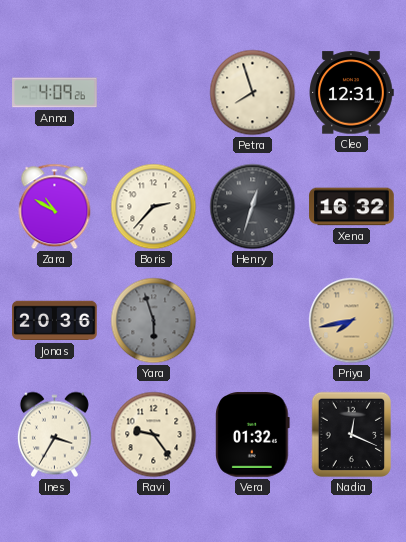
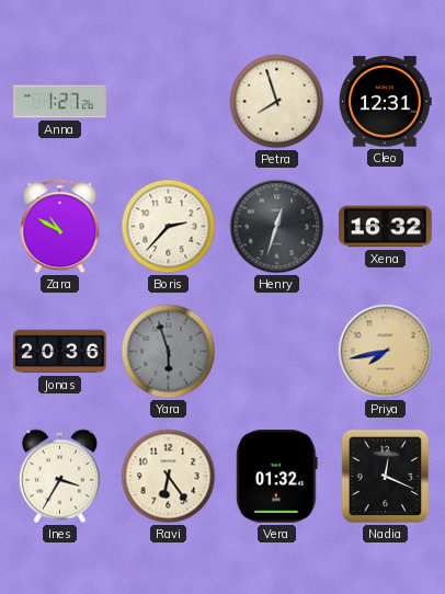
Anna: 4:09 -> 1:27 (60, 102)
Ravi: 9:24 -> 6:24 (169, 477)
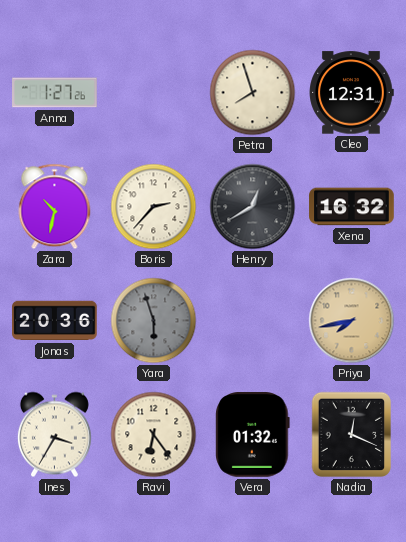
Zara: 10:50 -> 10:32 (55, 207)
Henry: 12:33 -> 12:40 (253, 207)
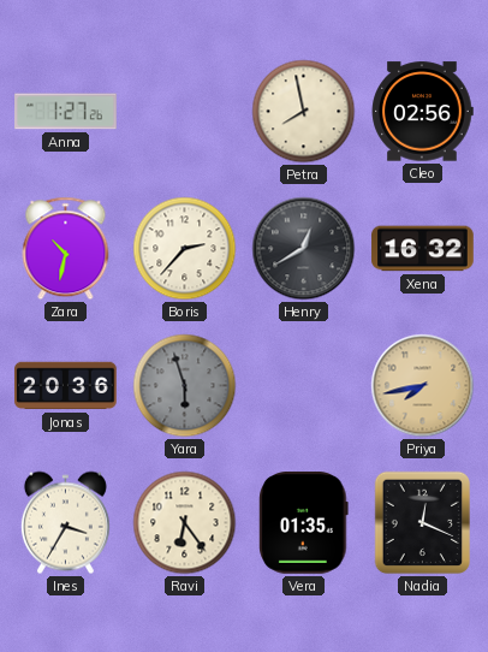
Petra: 7:57 -> 7:58 (304, 112)
Cleo: 12:31 -> 02:56 (422, 112)
Vera: 01:32 -> 01:35 (304, 523)
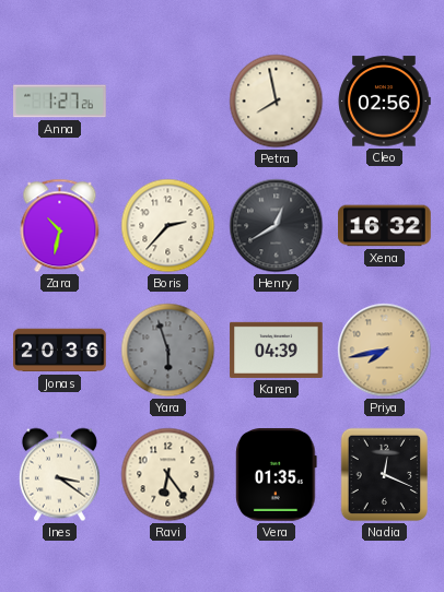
Karen: none -> 04:39 (277, 350)
Ines: 3:35 -> 3:21 (59, 475)
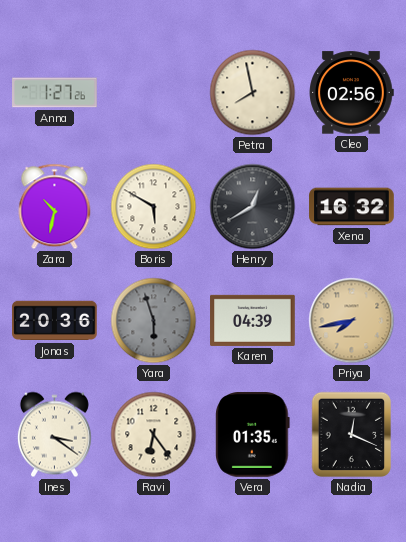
Boris: 2:37 -> 5:50 (154, 207)
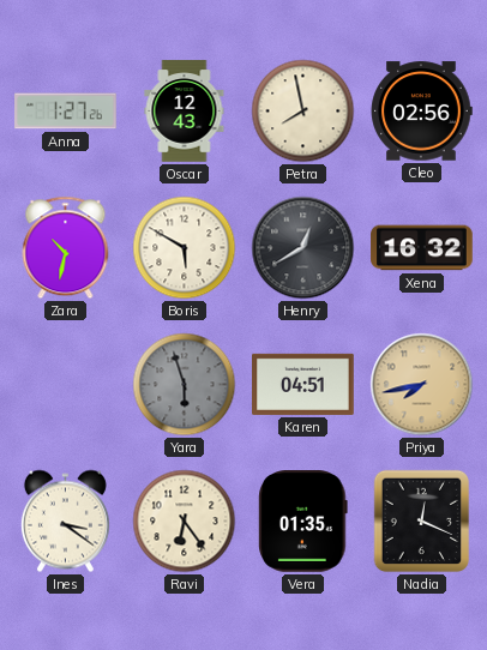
Oscar: none -> 12:43 (185, 112)
Jonas: 20:36 -> none (55, 321)
Karen: 04:39 -> 04:51 (303, 384)
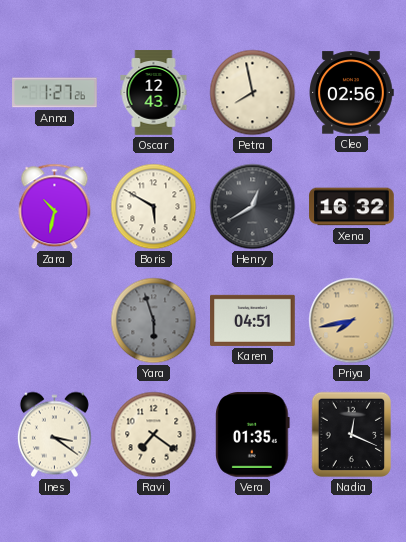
Ravi: 6:24 -> 7:21 (154, 435)
